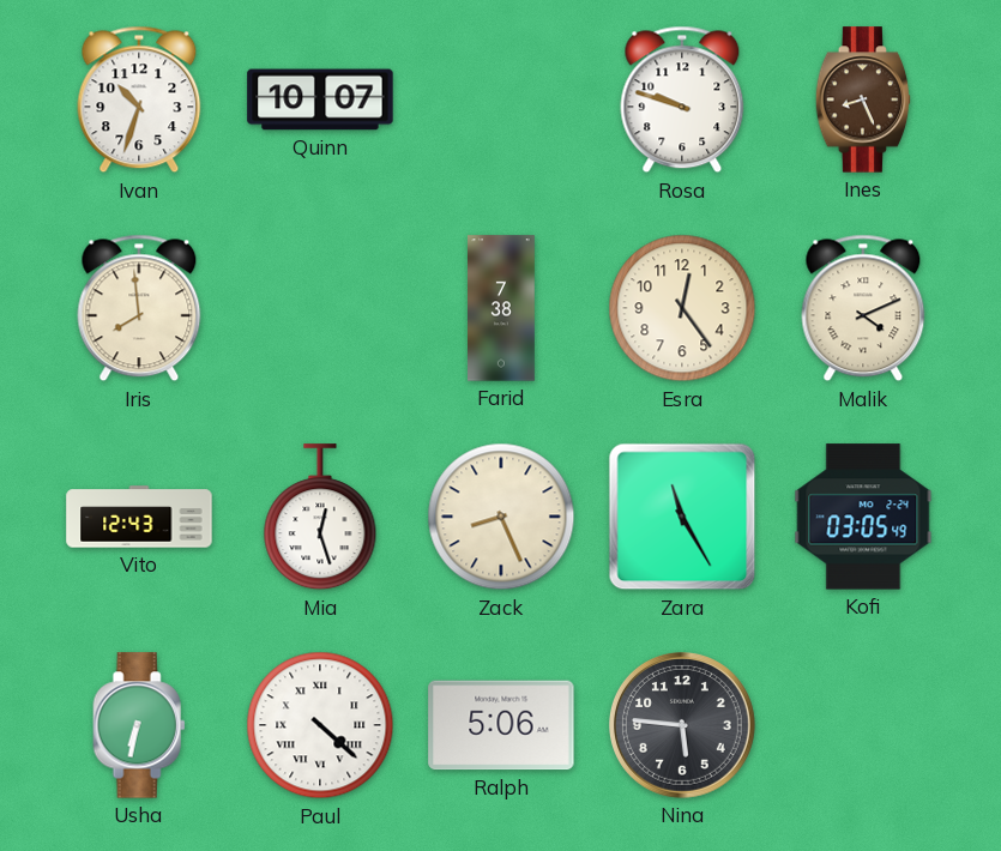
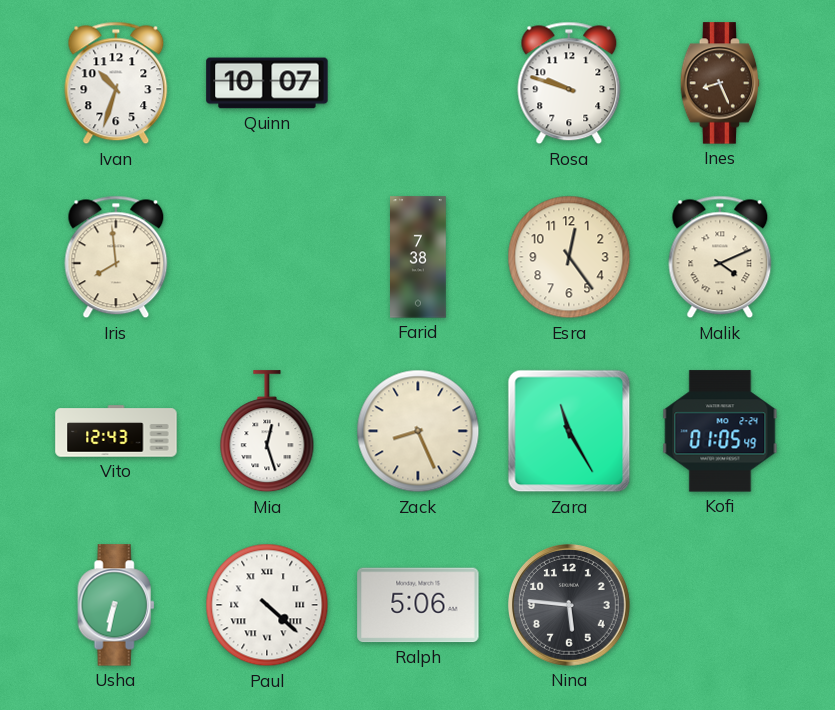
Kofi: 03:05 -> 01:05 (720, 431)
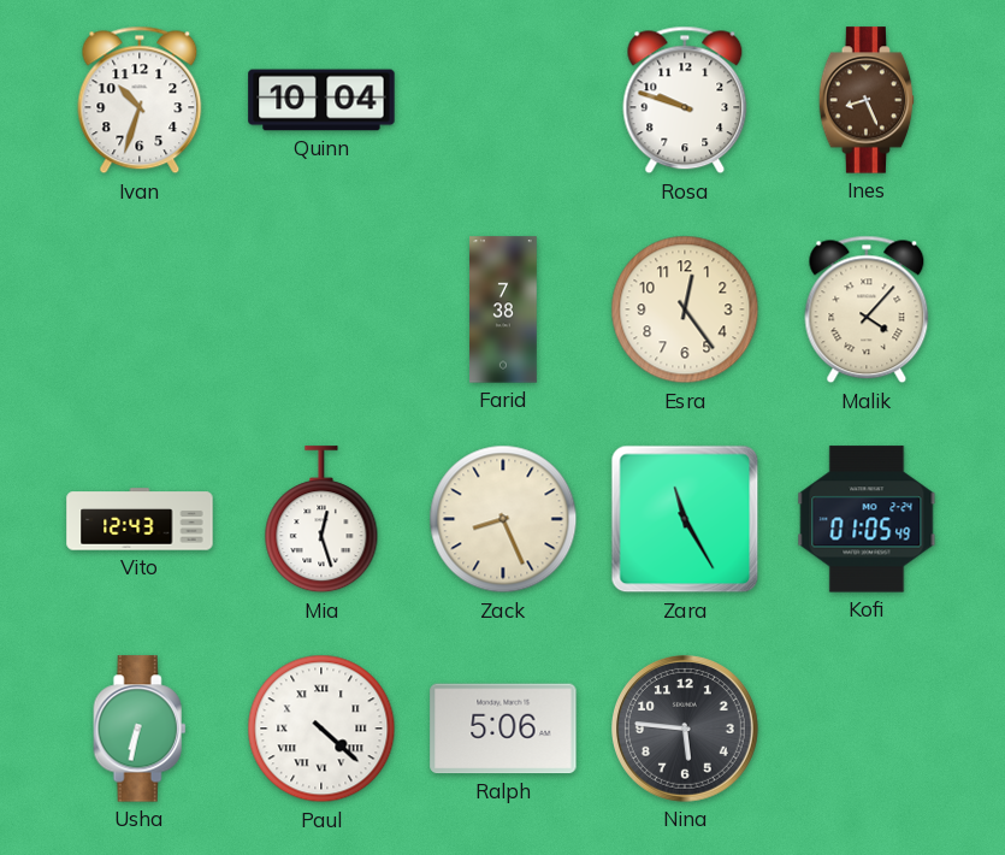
Quinn: 10:07 -> 10:04 (321, 100)
Iris: 7:59 -> none (116, 257)
Malik: 4:11 -> 4:07 (867, 309)
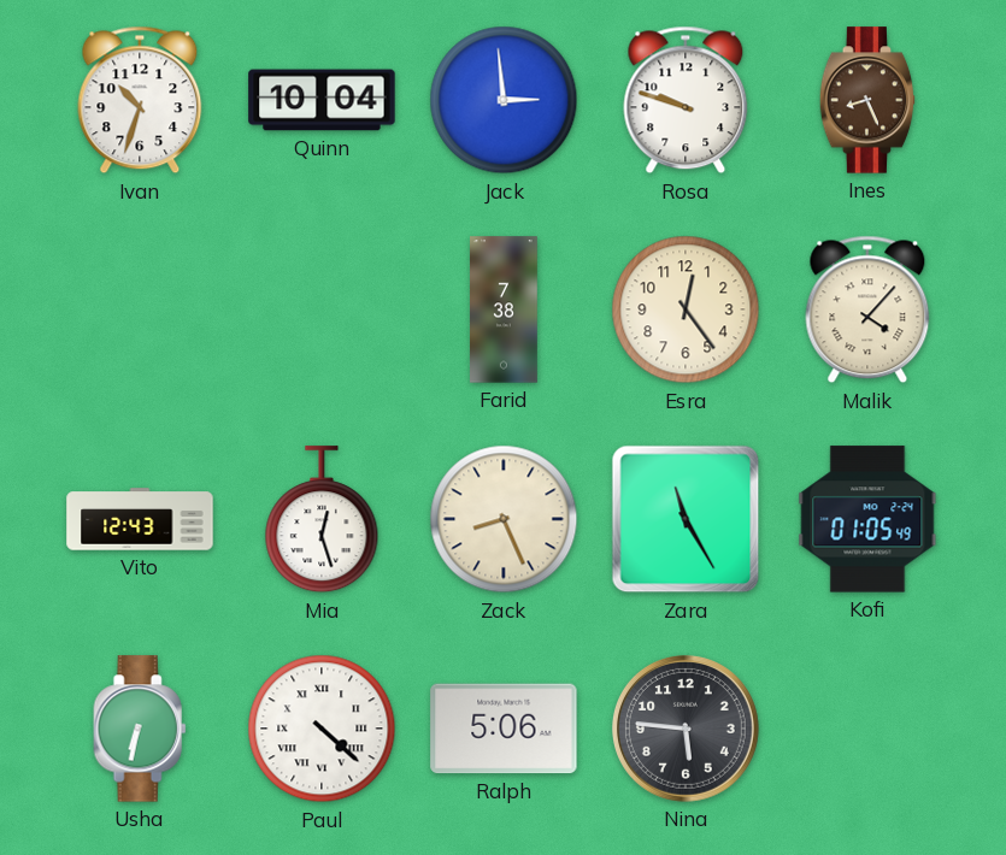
Jack: none -> 2:59 (504, 100)
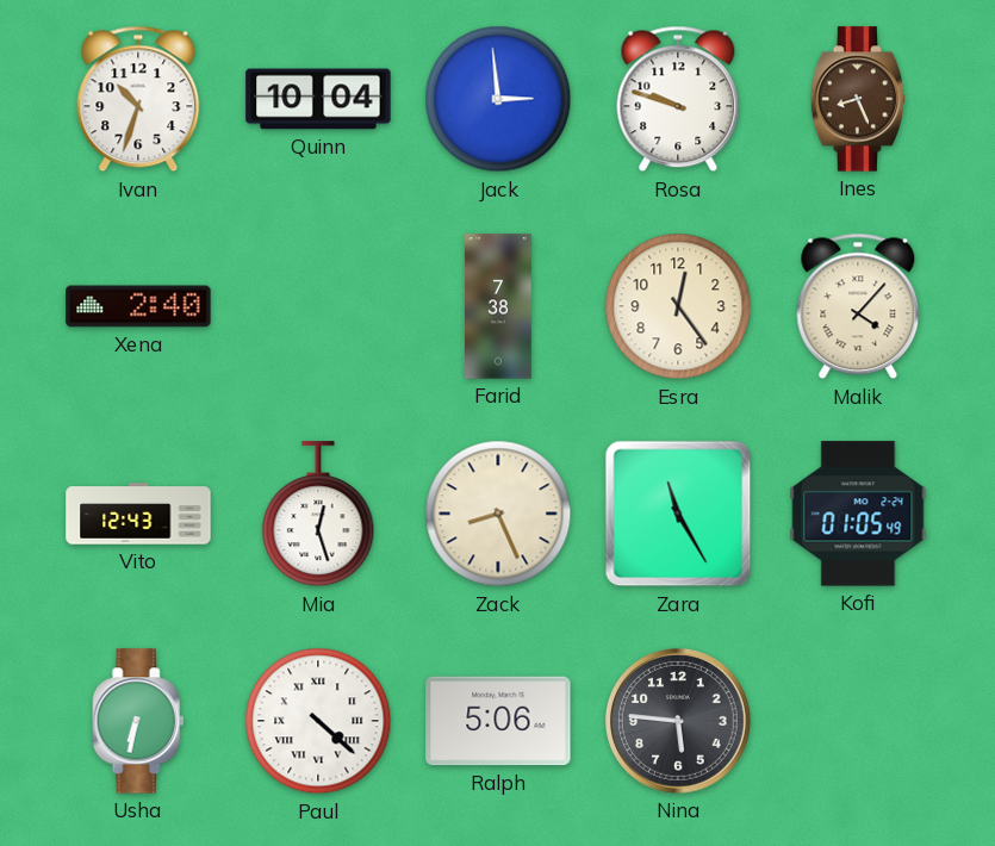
Xena: none -> 2:40 (138, 306)
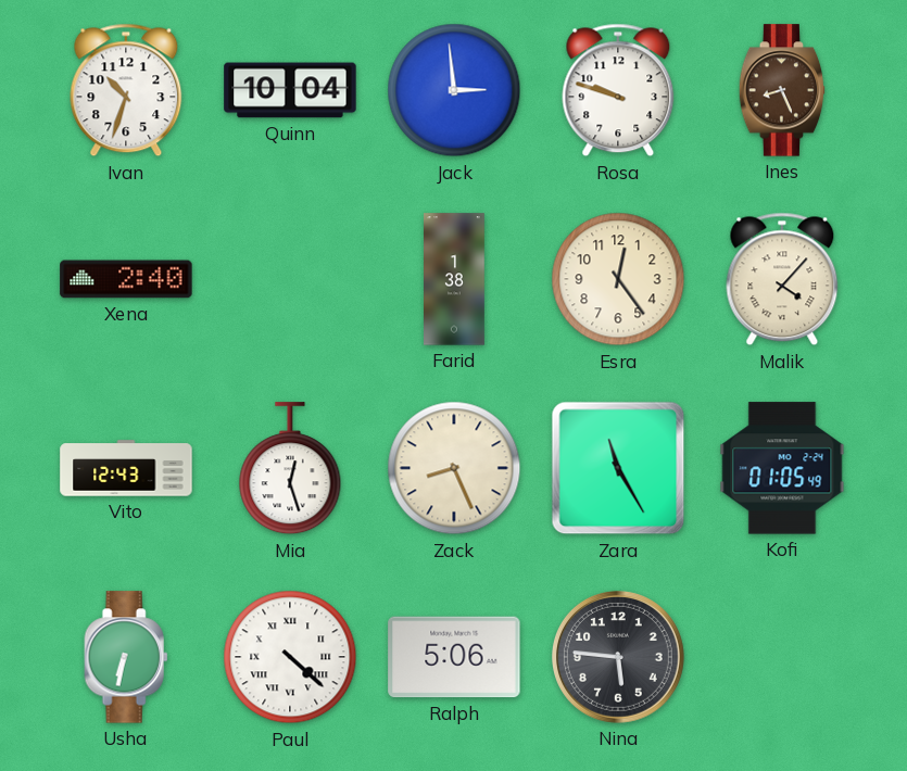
Farid: 7:38 -> 1:38 (455, 279)
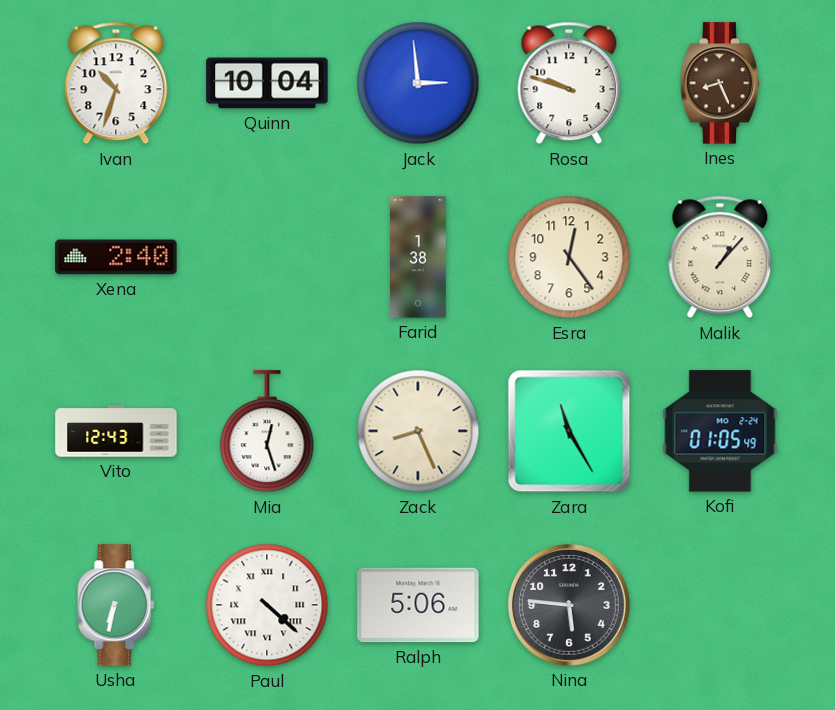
Malik: 4:07 -> 1:07 (720, 257)
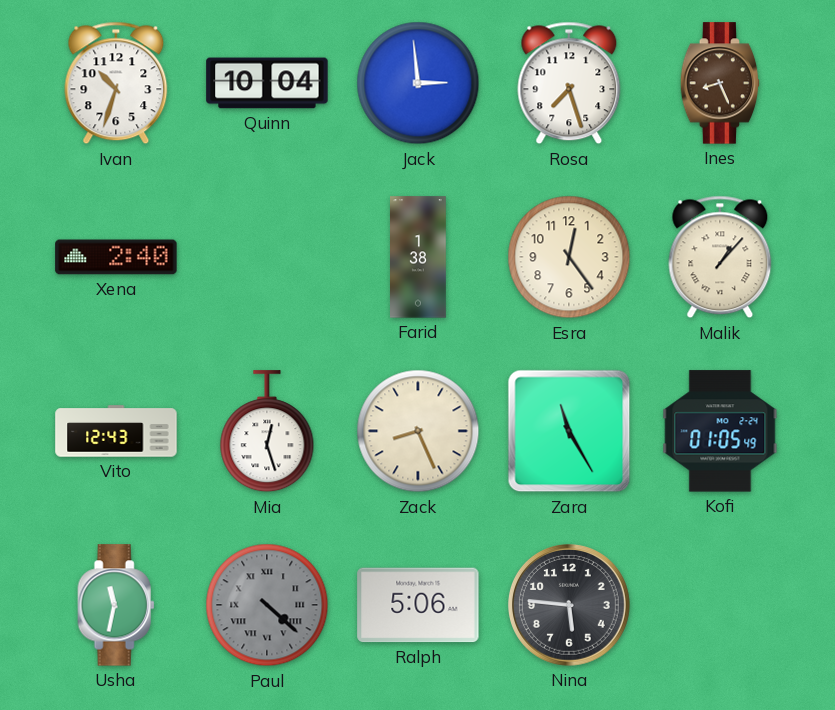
Rosa: 9:48 -> 7:27 (569, 83)
Usha: 6:32 -> 11:32 (116, 605)
Paul dial: white -> grey (267, 605)
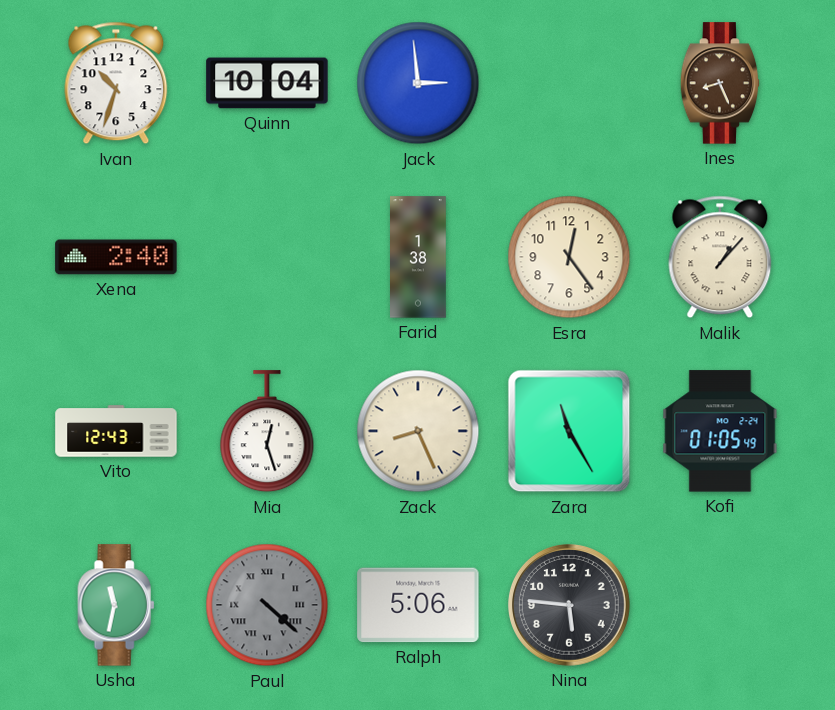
Rosa: 7:27 -> none (569, 83)
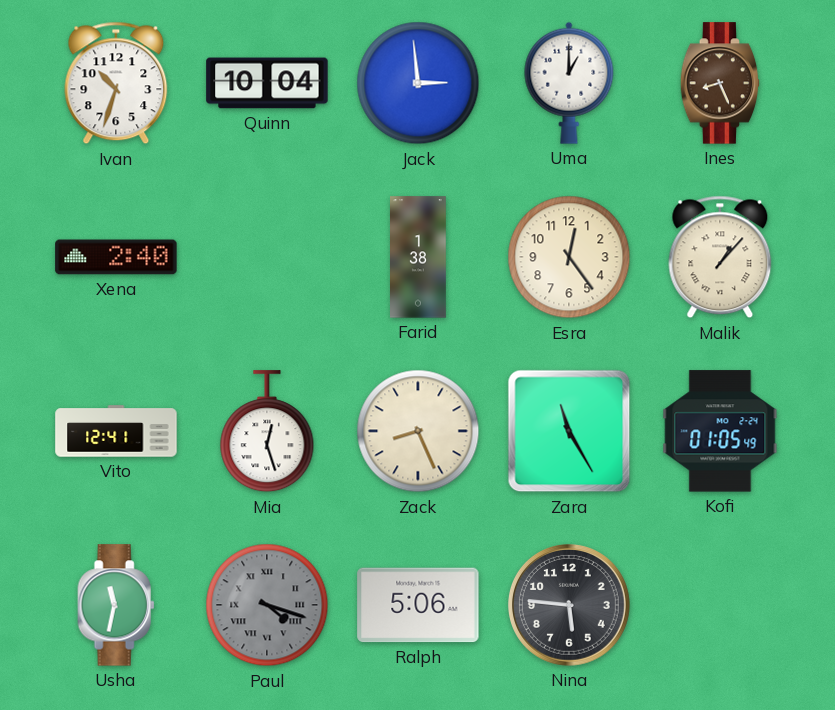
Uma: none -> 1:00 (569, 83)
Vito: 12:43 -> 12:41 (116, 431)
Paul: 4:22 -> 4:18 (267, 605)
